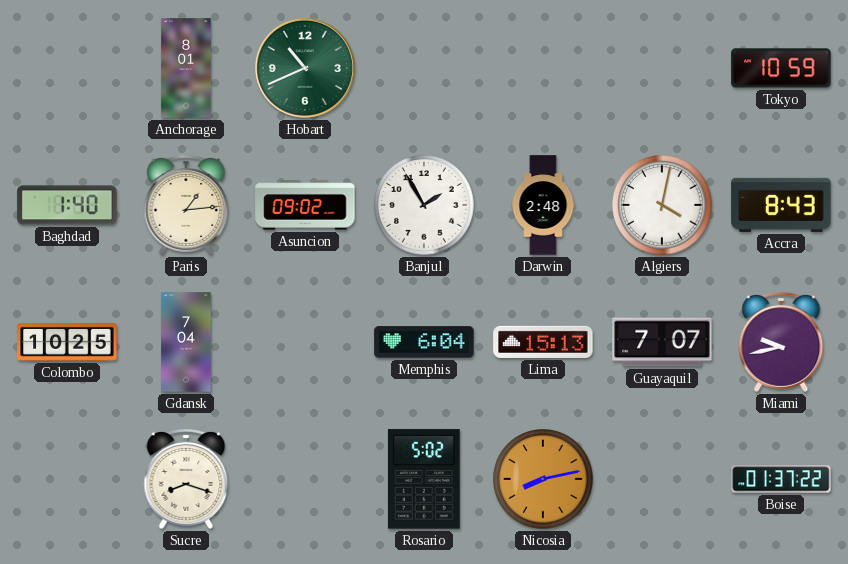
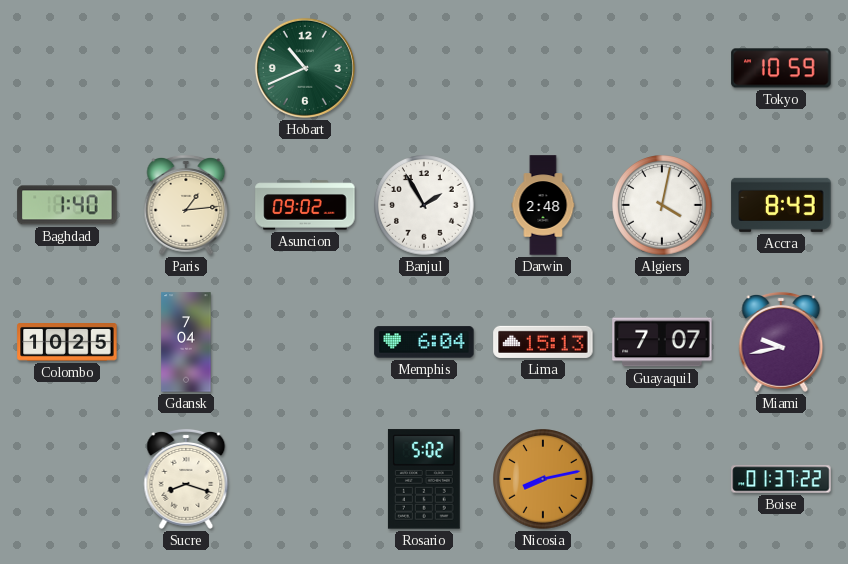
Anchorage: 8:01 -> none (186, 68)
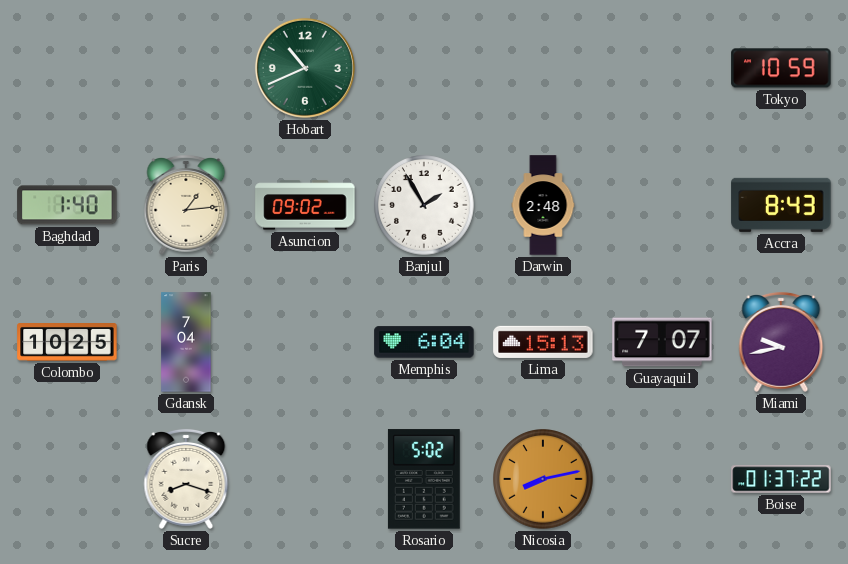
Algiers: 4:02 -> none (662, 205)
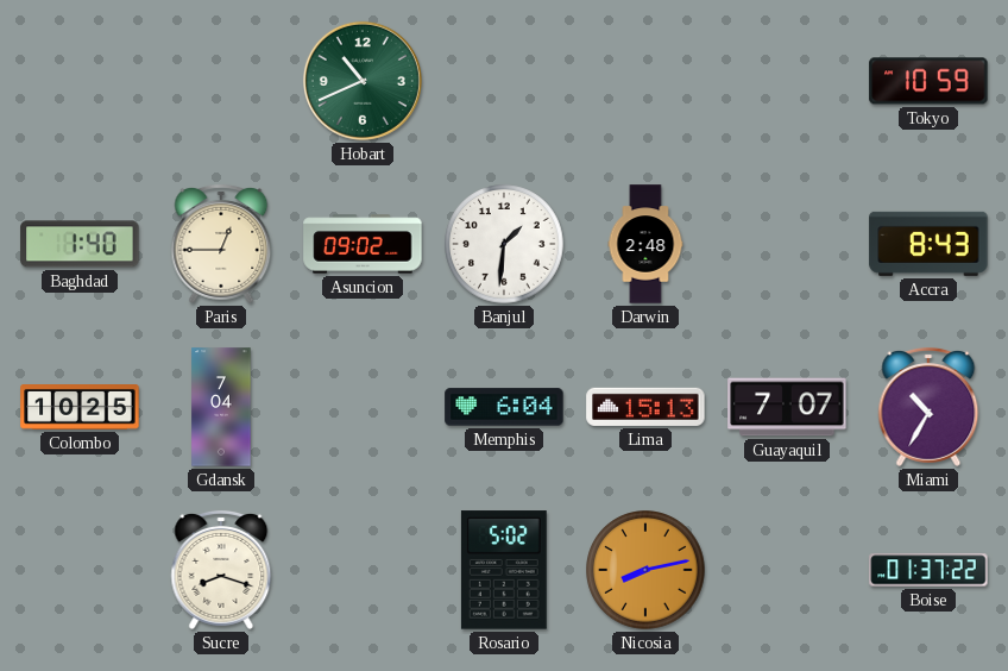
Paris: 1:14 -> 12:45 (221, 244)
Banjul: 1:55 -> 1:31 (504, 244)
Miami: 9:43 -> 10:35 (928, 407)
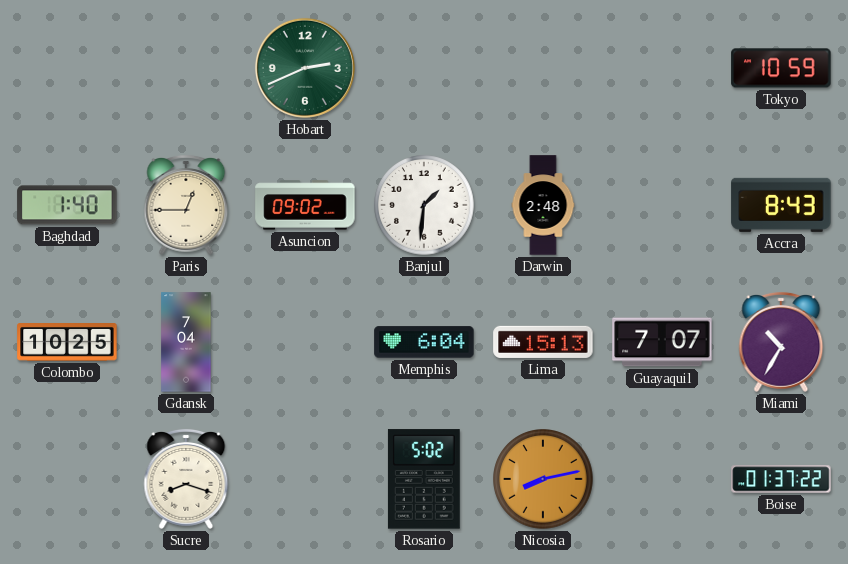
Hobart: 10:41 -> 2:41 (305, 68)
